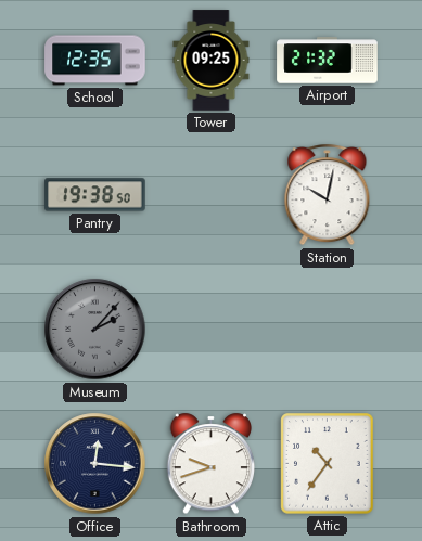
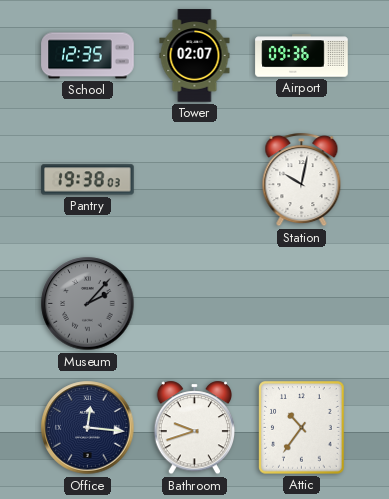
Tower: 09:25 -> 02:07 (195, 56)
Airport: 21:32 -> 09:36 (302, 56)
Pantry: 19:38:50 -> 19:38:03 (88, 180)
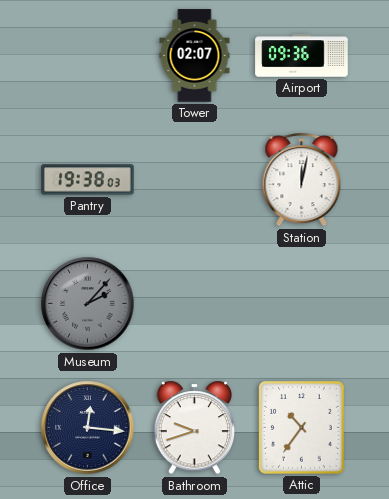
School: 12:35 -> none (88, 56)
Station: 10:02 -> 12:02 (302, 180)
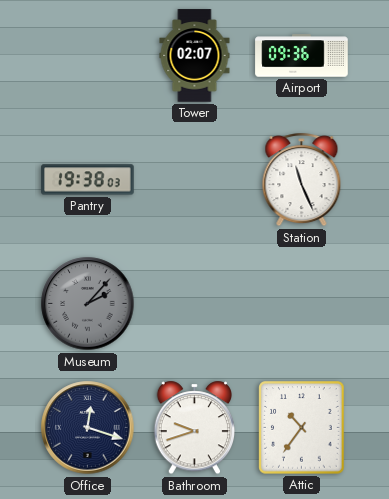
Station: 12:02 -> 11:26 (302, 180)
Office: 12:16 -> 12:18 (88, 428)
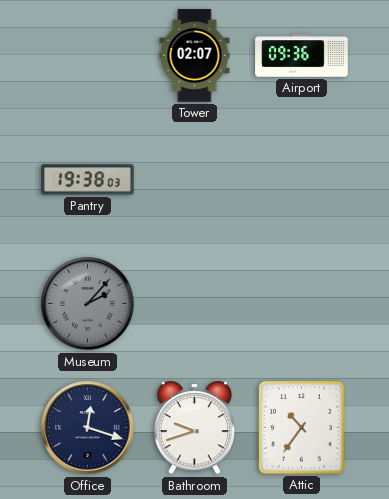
Station: 11:26 -> none (302, 180)
